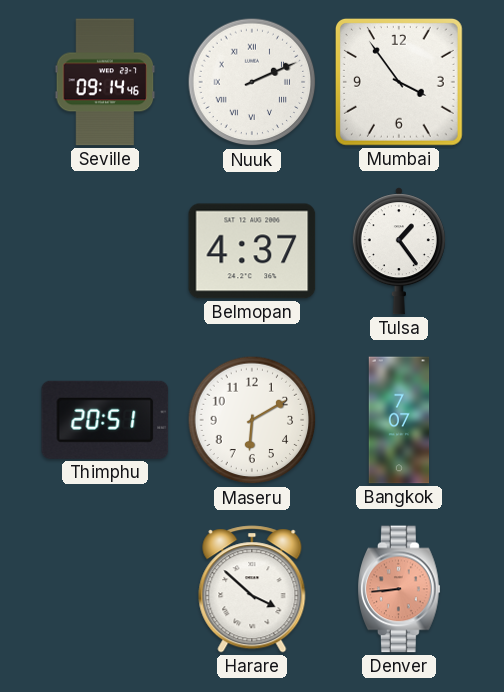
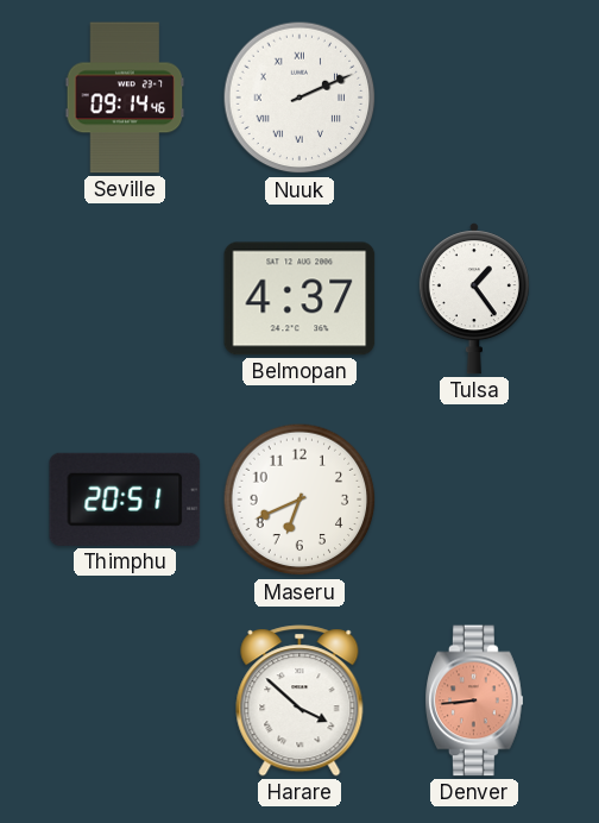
Mumbai: 3:54 -> none (399, 82)
Maseru: 6:10 -> 6:41 (299, 500)
Bangkok: 7:07 -> none (399, 420)
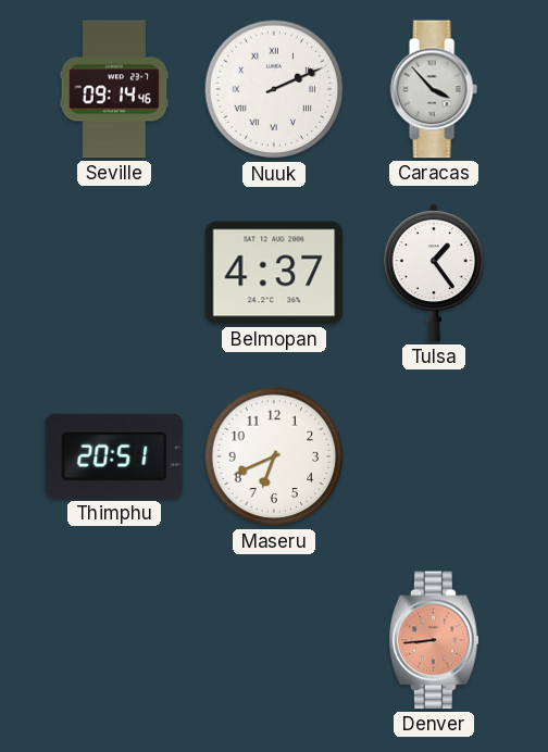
Caracas: none -> 3:53 (434, 89)
Harare: 3:52 -> none (299, 701)
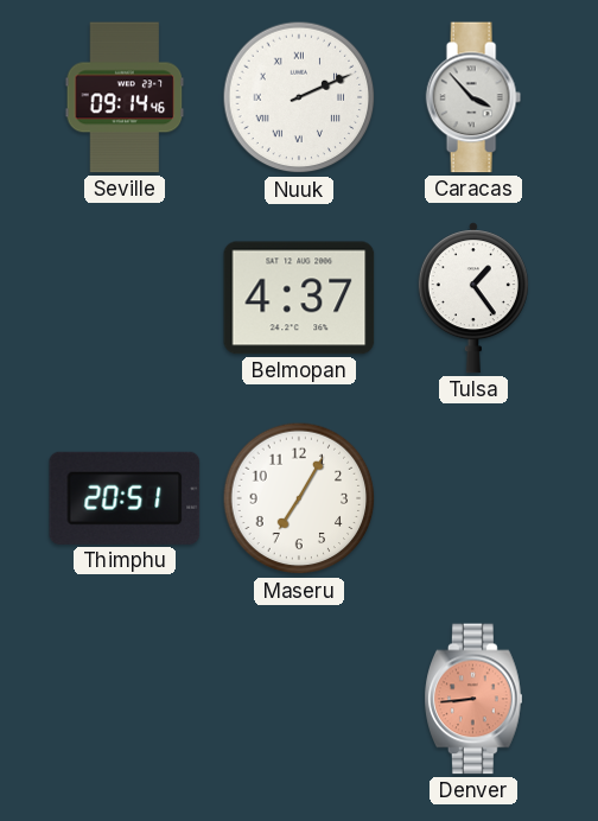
Maseru: 6:41 -> 7:05 (299, 498)
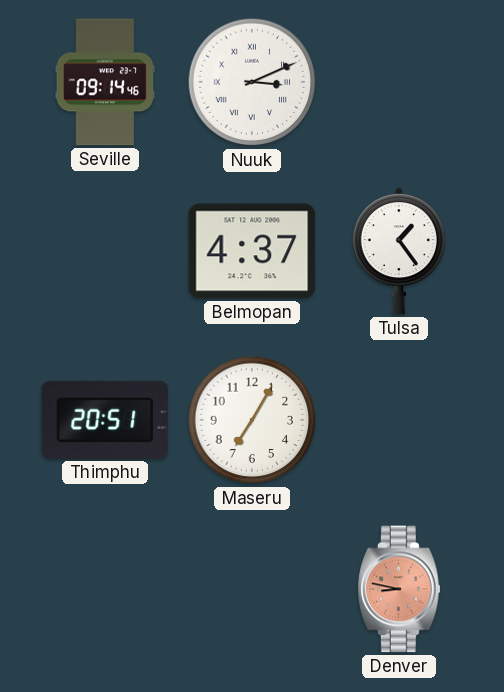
Nuuk: 2:11 -> 3:11 (252, 82)
Caracas: 3:53 -> none (473, 97)
Denver: 8:44 -> 8:47 (399, 589)
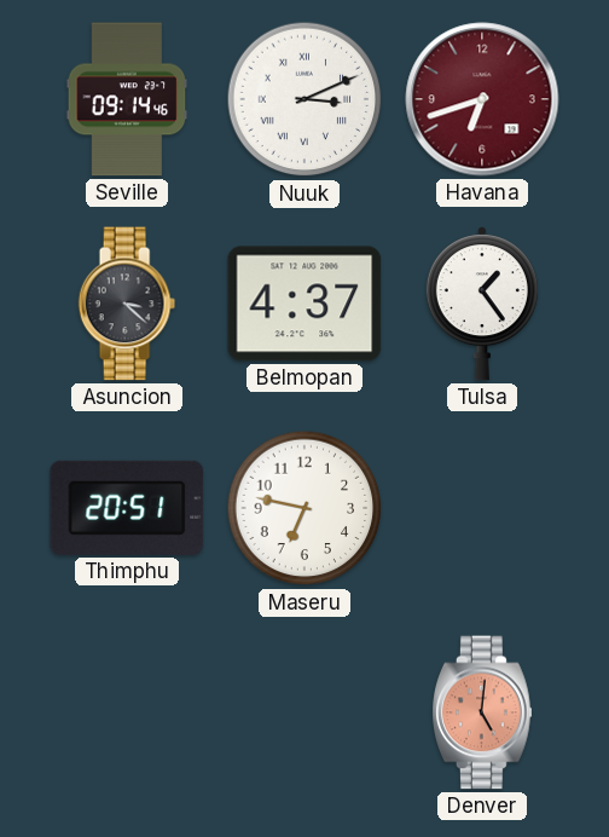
Havana: none -> 6:42 (482, 99)
Asuncion: none -> 3:22 (127, 304)
Maseru: 7:05 -> 6:47 (304, 508)
Denver: 8:47 -> 5:01 (482, 712)
